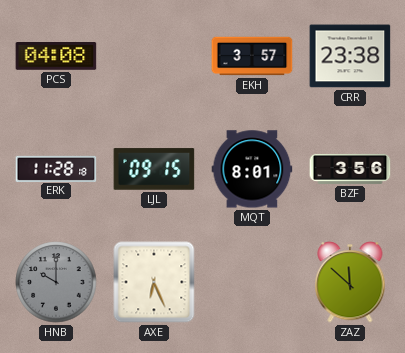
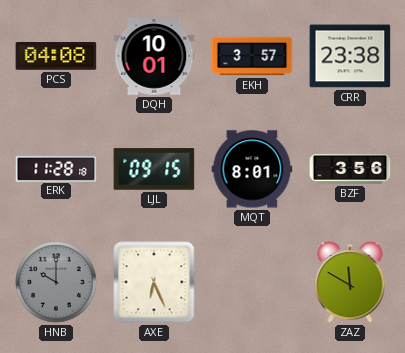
DQH: none -> 10:01 (154, 56)
ZAZ: 11:52 -> 11:50 (350, 282)
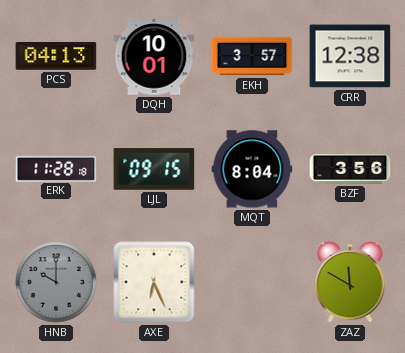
PCS: 04:08 -> 04:13 (56, 57)
CRR: 23:38 -> 12:38 (350, 56)
MQT: 8:01 -> 8:04 (252, 169)
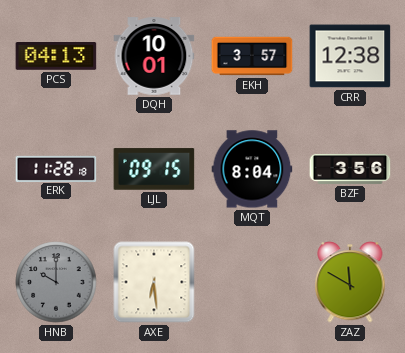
AXE: 6:26 -> 6:29 (154, 282)
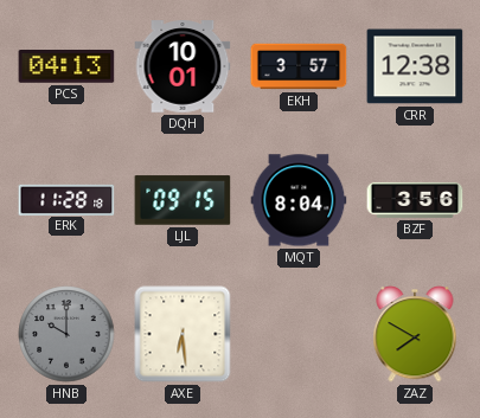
ZAZ: 11:50 -> 7:50 (415, 334)
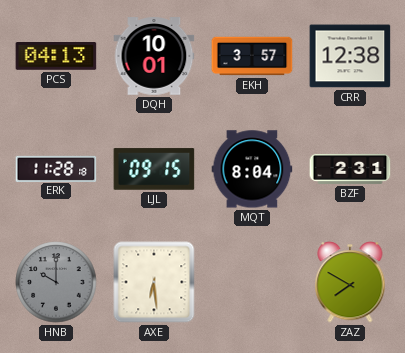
BZF: 3:56 -> 2:31 (350, 169)
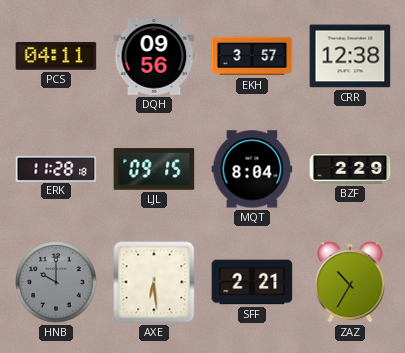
PCS: 04:13 -> 04:11 (56, 57)
DQH: 10:01 -> 09:56 (154, 56)
BZF: 2:31 -> 2:29 (350, 169)
SFF: none -> 2:21 (252, 282)
ZAZ: 7:50 -> 10:35 (350, 282)
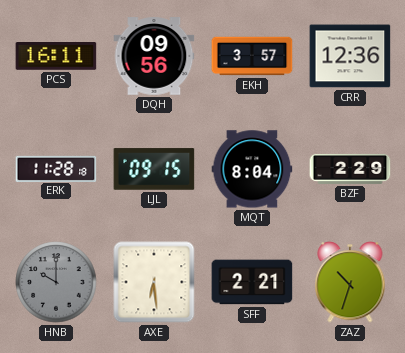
PCS: 04:11 -> 16:11 (56, 57)
CRR: 12:38 -> 12:36 (350, 56)
ZAZ: 10:35 -> 10:33 (350, 282)
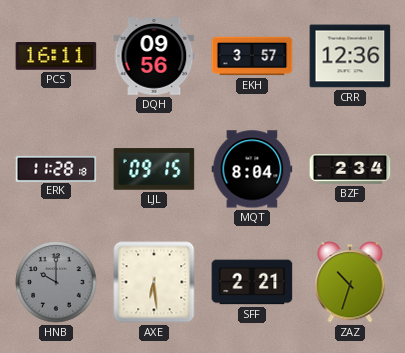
BZF: 2:29 -> 2:34 (350, 169)
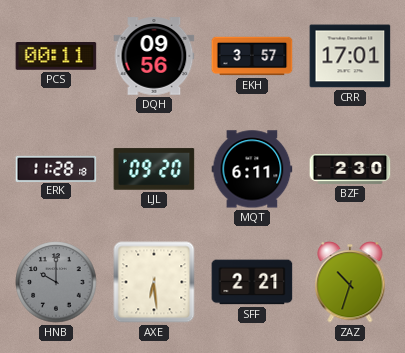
PCS: 16:11 -> 00:11 (56, 57)
CRR: 12:36 -> 17:01 (350, 56)
LJL: 09:15 -> 09:20 (154, 169)
MQT: 8:04 -> 6:11 (252, 169)
BZF: 2:34 -> 2:30 (350, 169)
